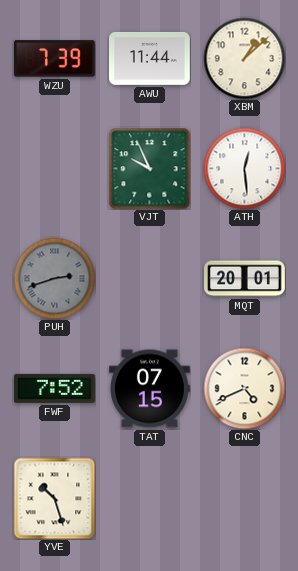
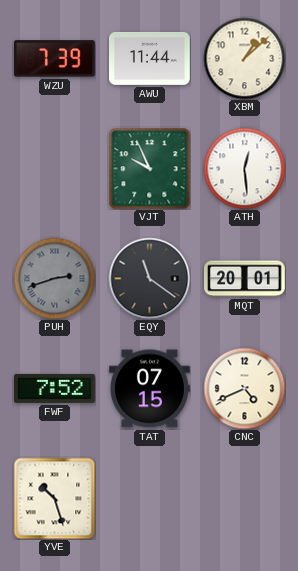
EQY: none -> 11:21 (149, 278)
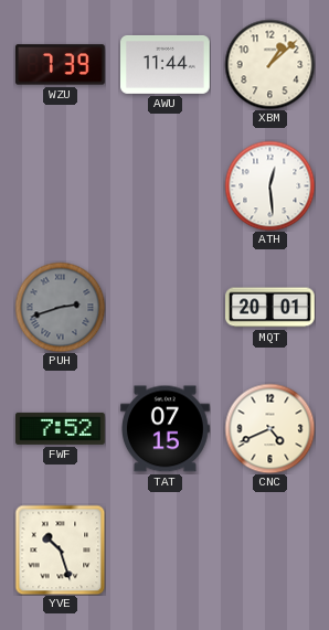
VJT: 9:56 -> none (149, 168)
EQY: 11:21 -> none (149, 278)
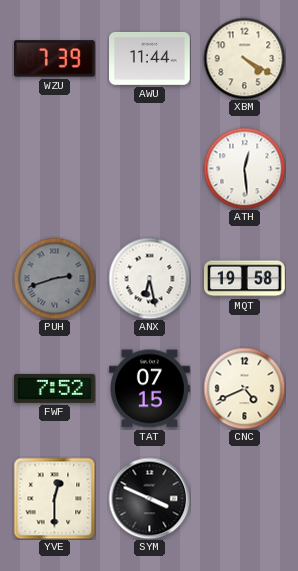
XBM: 1:08 -> 4:20 (244, 58)
ANX: none -> 6:28 (149, 278)
MQT: 20:01 -> 19:58 (245, 279)
YVE: 10:27 -> 12:30 (54, 498)
SYM: none -> 3:49 (149, 498)
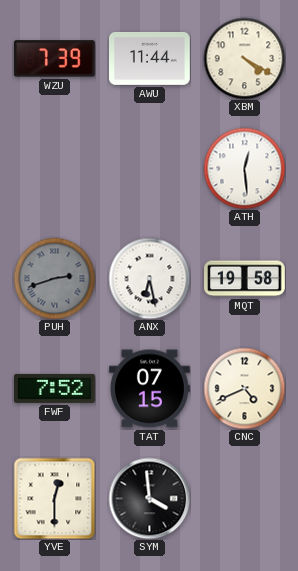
SYM: 3:49 -> 3:59 (149, 498)
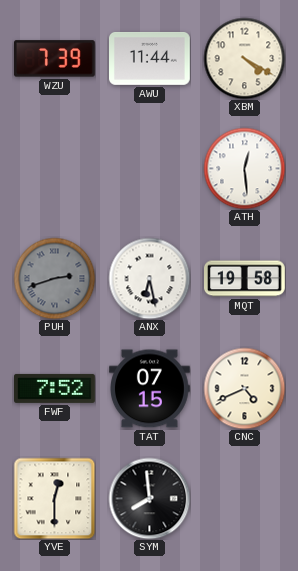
SYM: 3:59 -> 7:59 (149, 498)
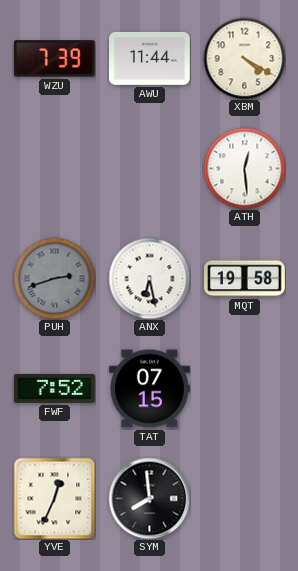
CNC: 4:41 -> none (244, 388)
YVE: 12:30 -> 12:34 (54, 498)
